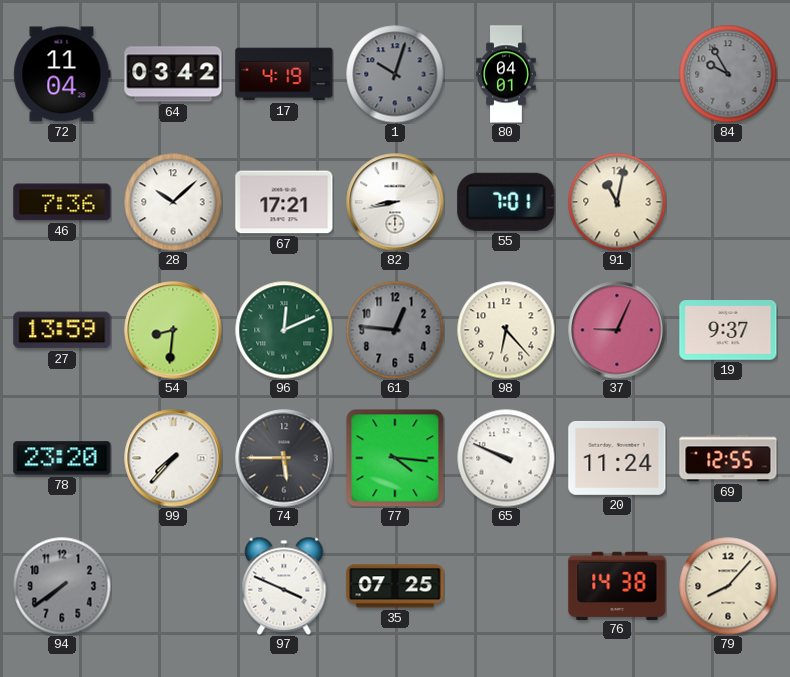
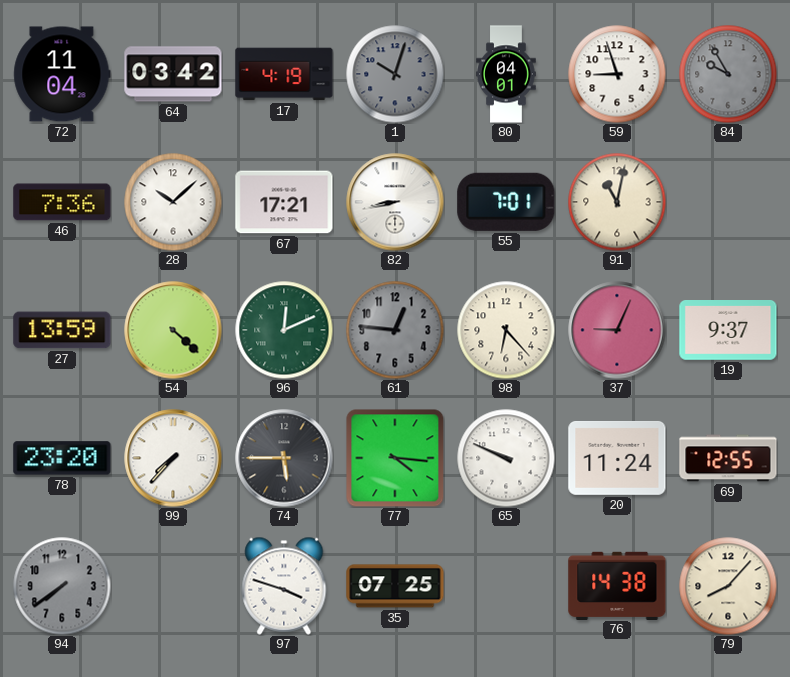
59: none -> 8:57 (617, 74)
54: 8:31 -> 4:22 (173, 330)
97: 3:49 -> 3:48 (284, 586)
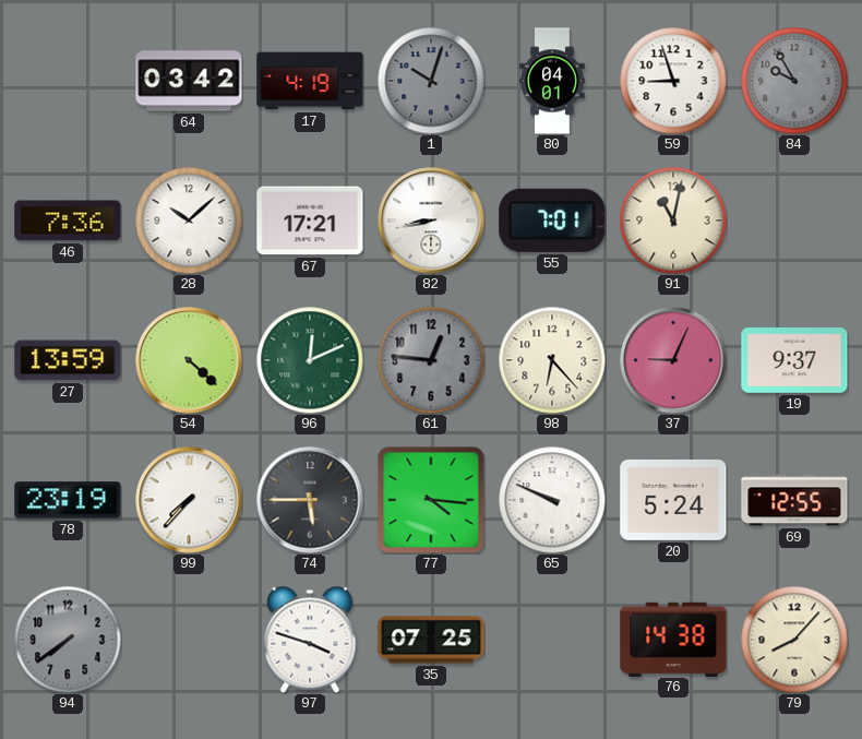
72: 11:04 -> none (62, 74)
78: 23:20 -> 23:19 (68, 500)
20: 11:24 -> 5:24 (673, 500)
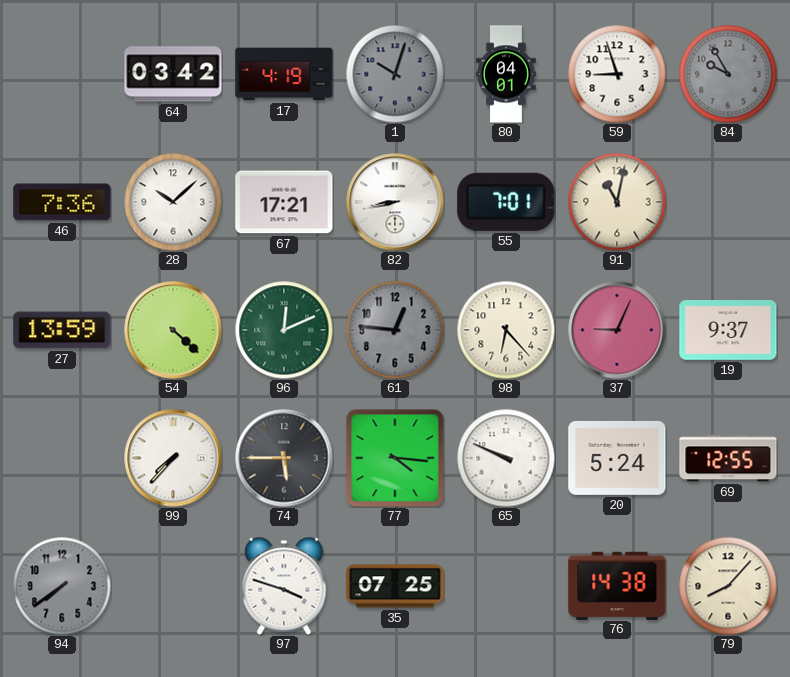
78: 23:19 -> none (68, 500)
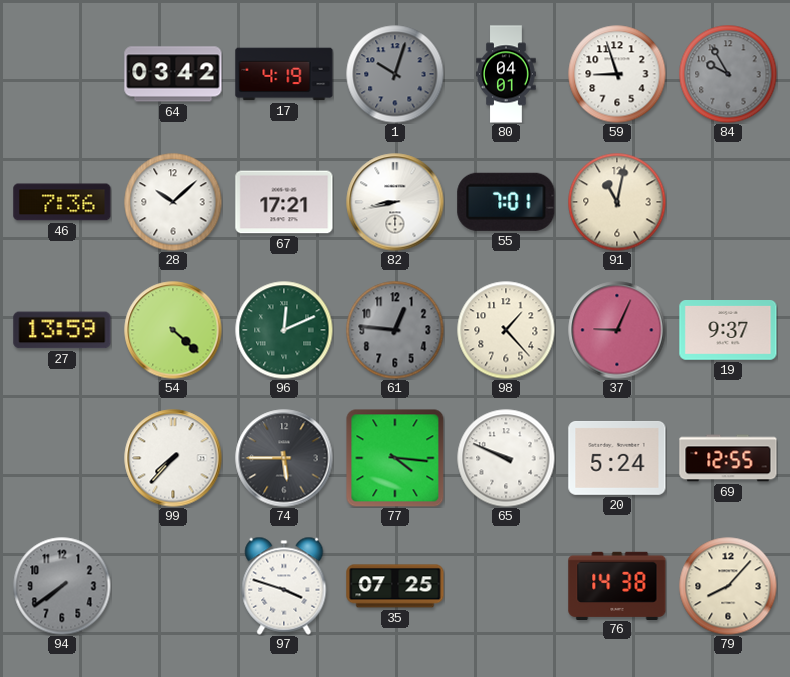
98: 6:23 -> 1:23 (506, 330)
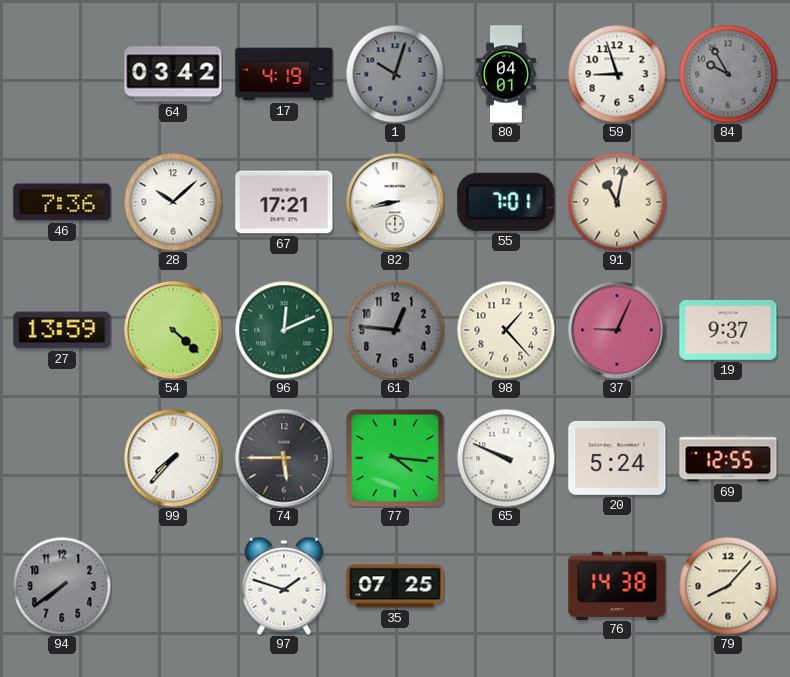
97: 3:48 -> 1:48 (284, 586)
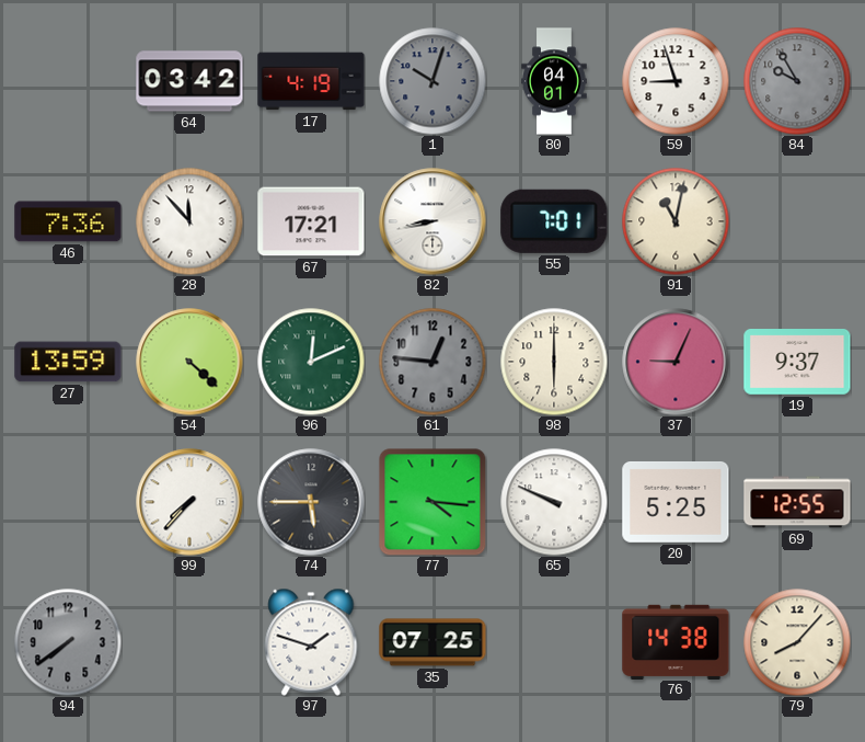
28: 10:08 -> 11:53 (189, 221)
98: 1:23 -> 6:00 (554, 362)
20: 5:24 -> 5:25 (676, 502)
